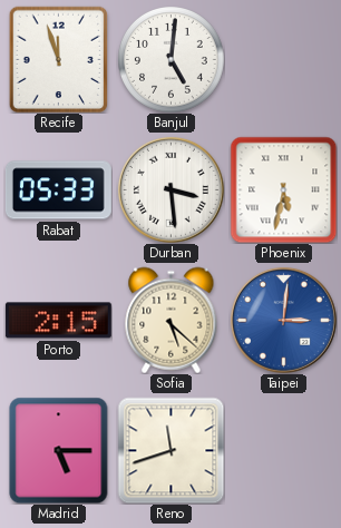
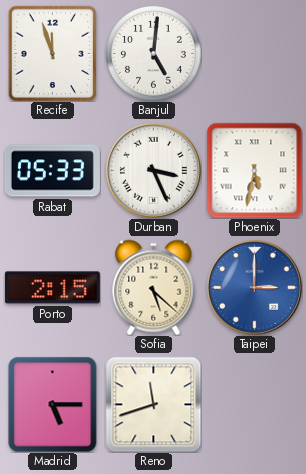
Durban: 3:29 -> 3:26 (153, 170)
Taipei: 3:01 -> 3:00 (254, 287)
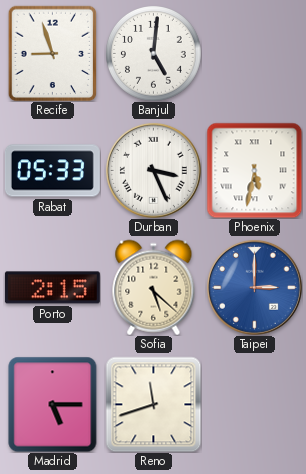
Recife: 11:57 -> 8:57 (53, 53)
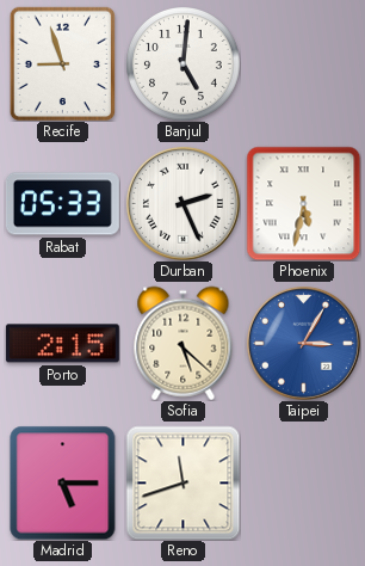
Durban: 3:26 -> 2:26 (182, 203)
Taipei: 3:00 -> 3:05 (303, 343)
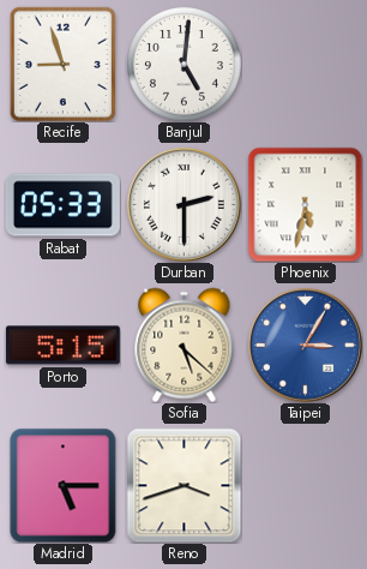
Durban: 2:26 -> 2:30 (183, 204)
Porto: 2:15 -> 5:15 (62, 346)
Reno: 11:42 -> 3:42 (183, 485)
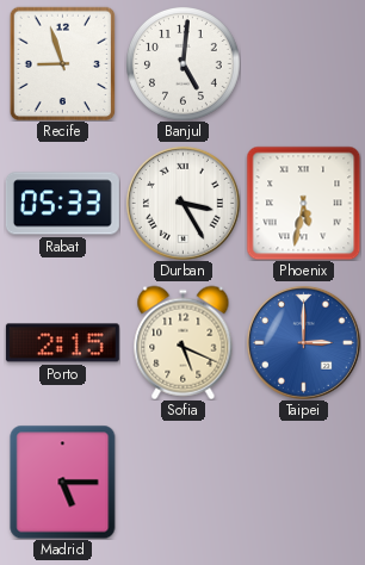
Durban: 2:30 -> 3:25 (182, 203)
Porto: 5:15 -> 2:15 (62, 343)
Sofia: 5:22 -> 5:19 (184, 342)
Taipei: 3:05 -> 3:00 (303, 342)
Reno: 3:42 -> none (183, 485)
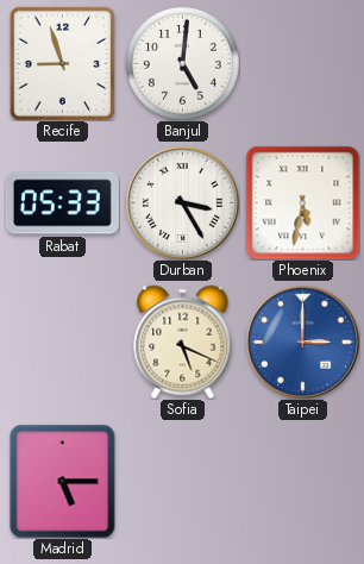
Porto: 2:15 -> none (62, 343)
